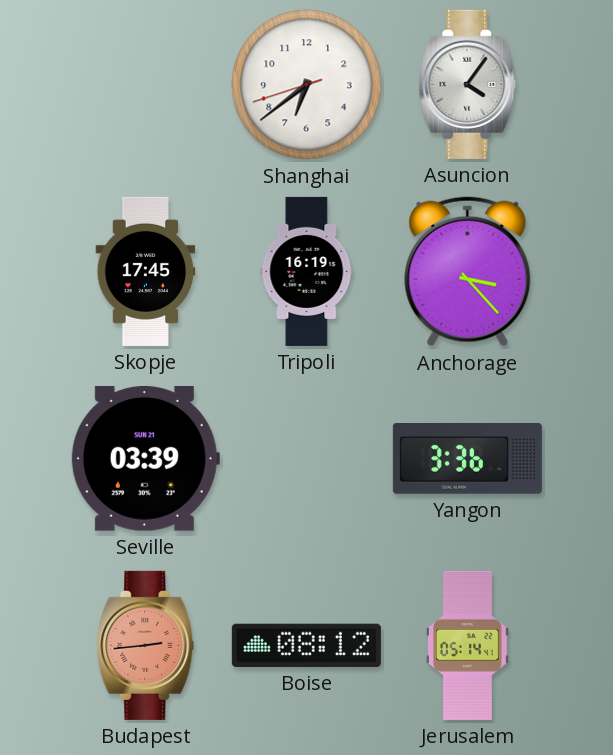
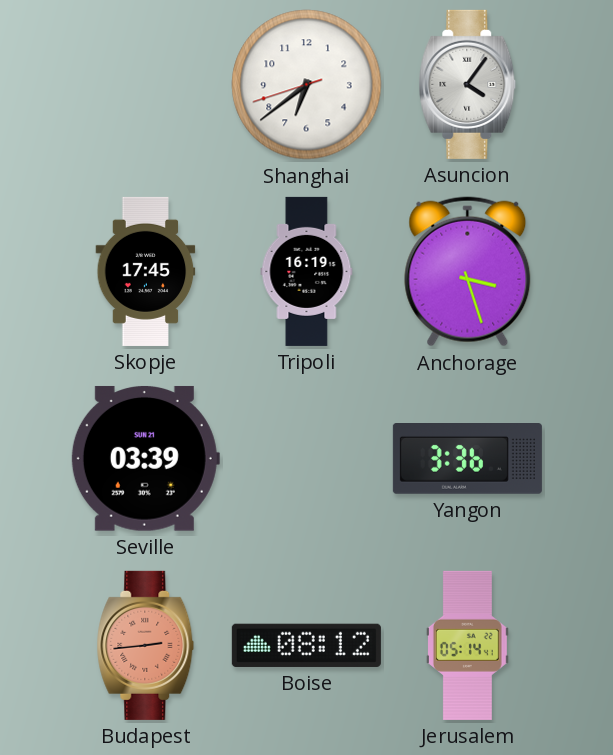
Anchorage: 3:23 -> 3:27 (468, 272)
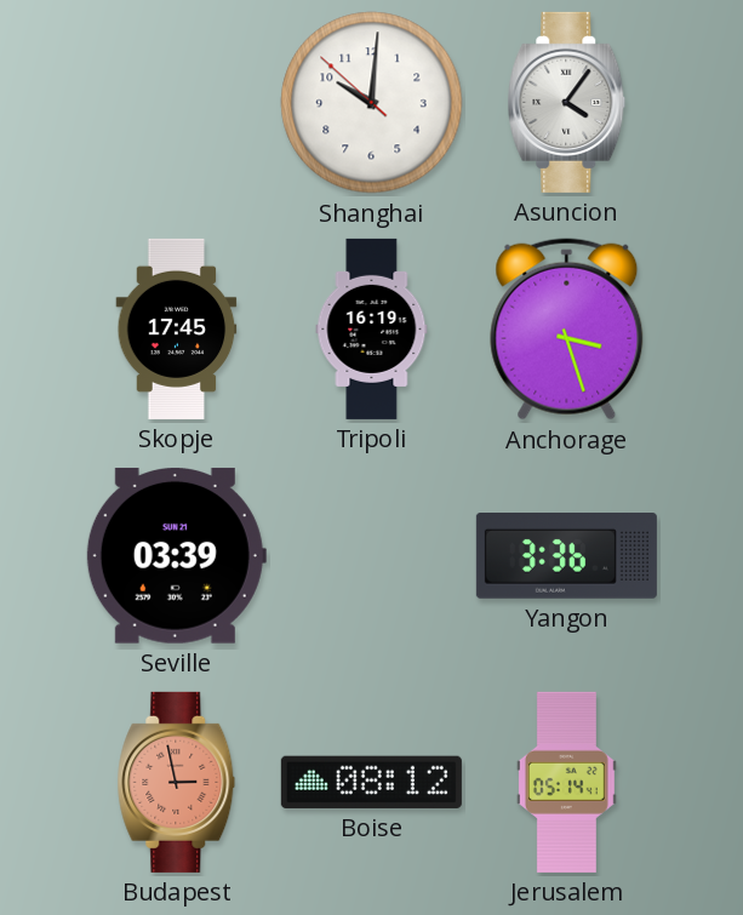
Shanghai: 6:38 -> 10:00 (372, 103)
Budapest: 2:44 -> 2:58 (177, 782)
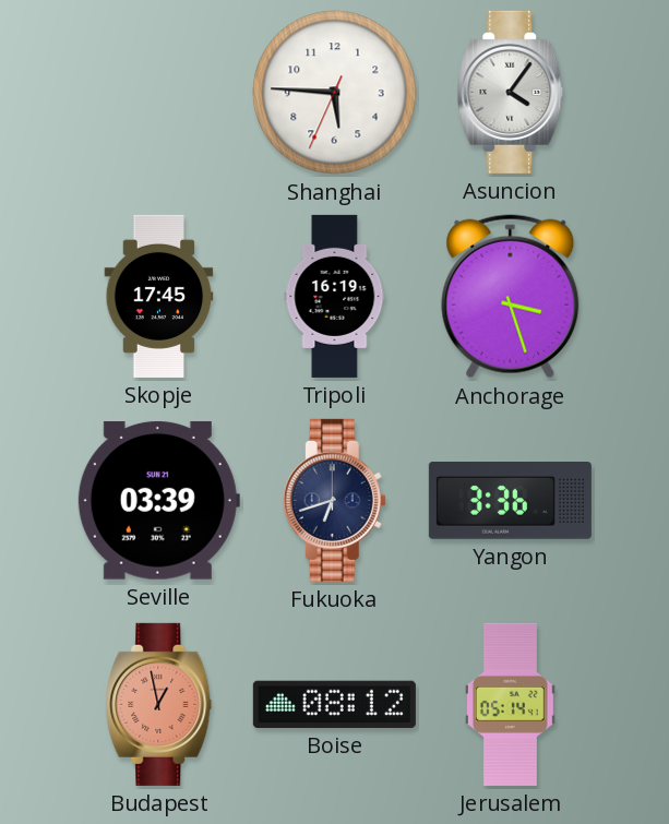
Shanghai: 10:00 -> 5:45 (335, 93)
Fukuoka: none -> 6:42 (334, 500)
Budapest: 2:58 -> 12:58 (159, 704)
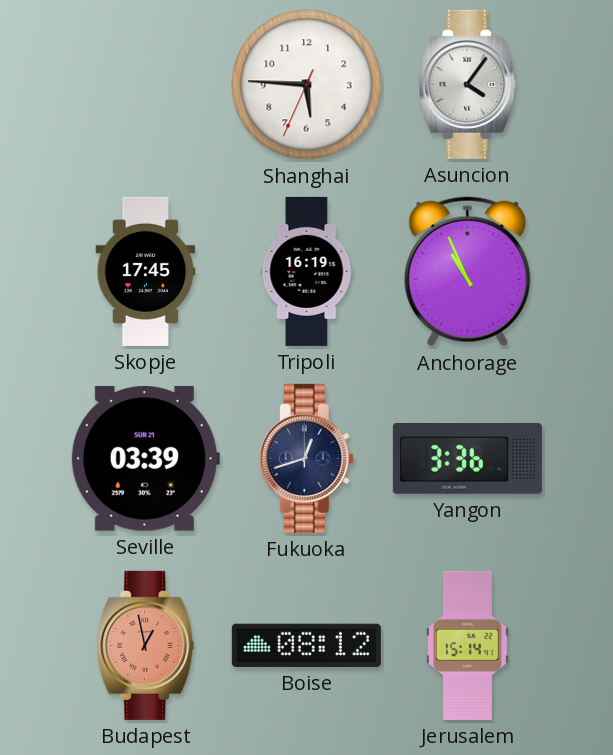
Anchorage: 3:27 -> 10:56 (468, 272)
Fukuoka: 6:42 -> 12:42 (306, 458)
Jerusalem: 05:14 -> 15:14 (467, 645)
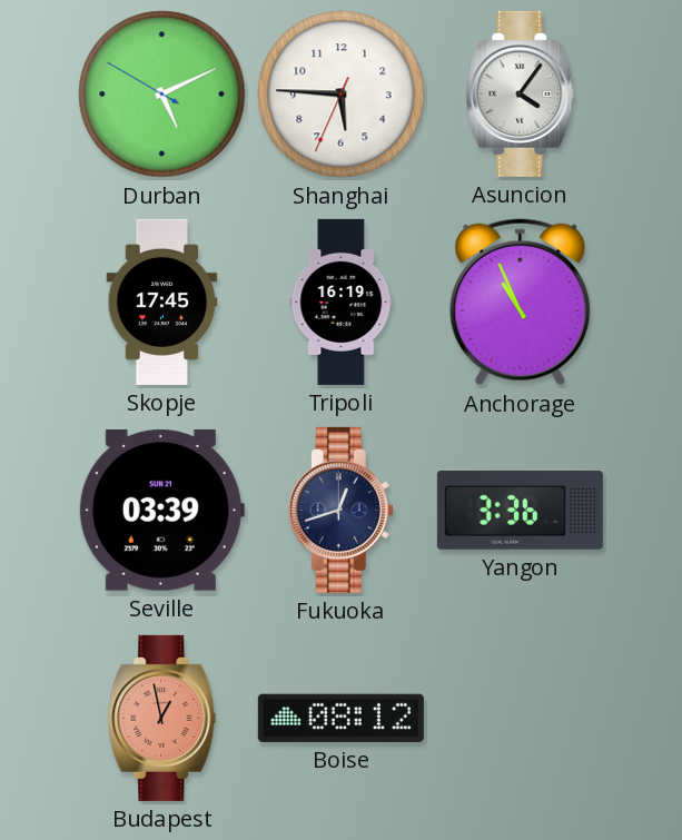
Durban: none -> 5:10 (162, 95)
Jerusalem: 15:14 -> none (467, 645)
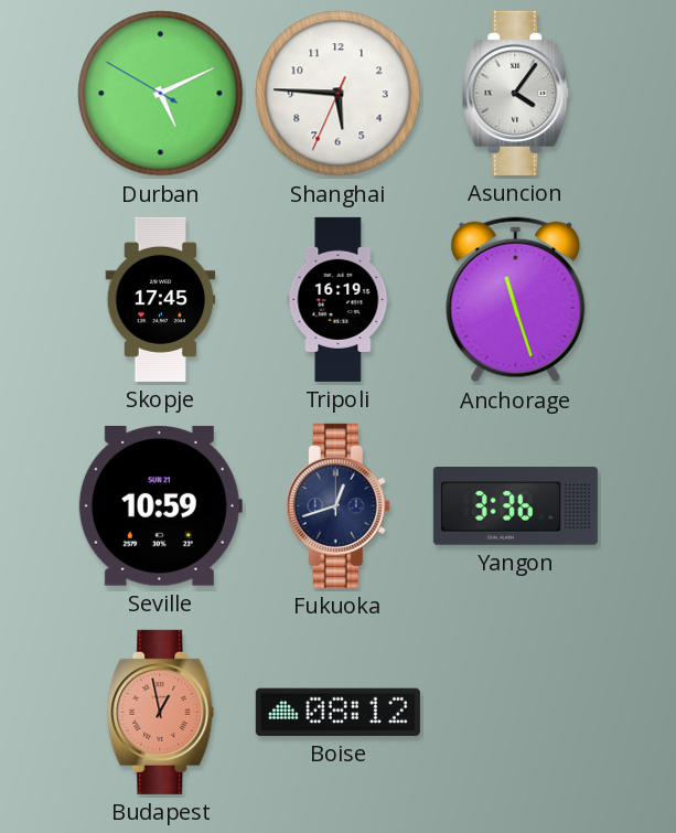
Anchorage: 10:56 -> 11:27 (516, 300)
Seville: 03:39 -> 10:59 (160, 505)
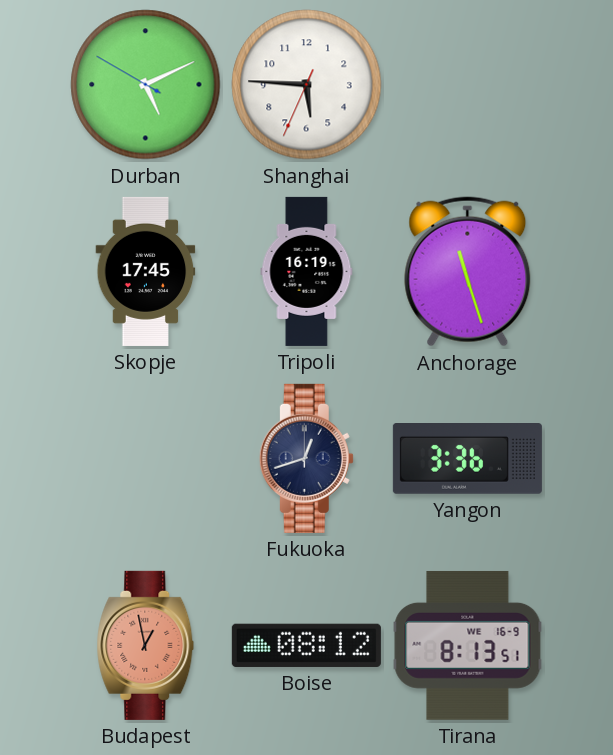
Asuncion: 4:06 -> none (516, 93)
Seville: 10:59 -> none (160, 505)
Tirana: none -> 8:13 (468, 645)
